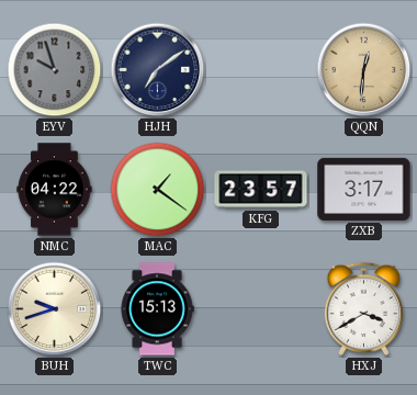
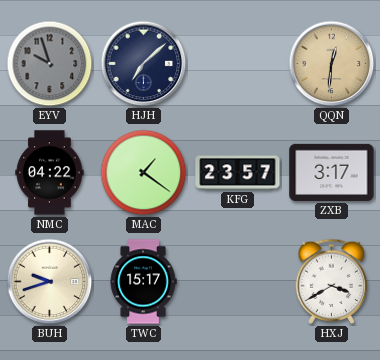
HJH: 7:09 -> 7:08 (144, 64)
TWC: 15:13 -> 15:17 (143, 282)
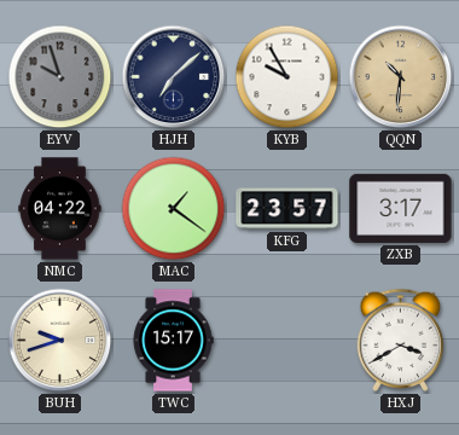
KYB: none -> 9:55 (287, 77)
QQN: 12:31 -> 10:31 (401, 77)
